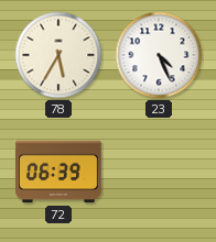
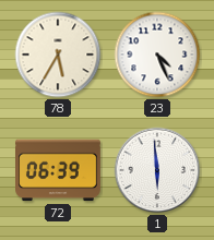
1: none -> 5:59 (157, 170)
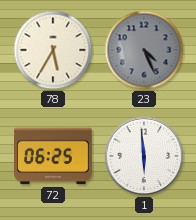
23 dial: white -> grey (144, 50)
72: 06:39 -> 06:25 (54, 156)
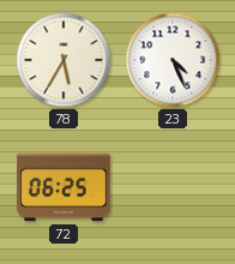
23 dial: grey -> white (173, 60)
1: 5:59 -> none (144, 156)
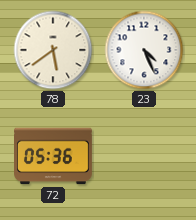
78: 5:35 -> 5:39 (53, 50)
72: 06:25 -> 05:36 (54, 156)
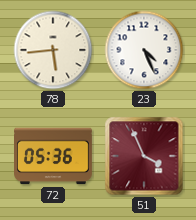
78: 5:39 -> 5:44 (53, 50)
51: none -> 3:56 (144, 156)
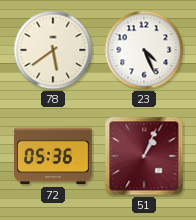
78: 5:44 -> 5:39 (53, 50)
51: 3:56 -> 1:04 (144, 156)
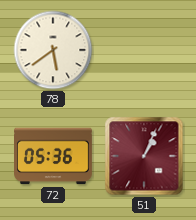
23: 4:26 -> none (144, 50)
